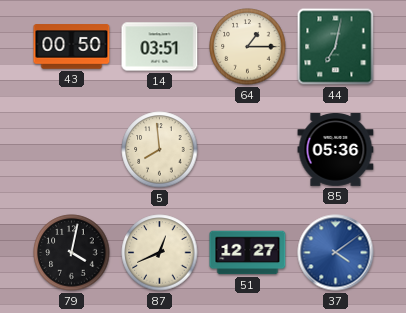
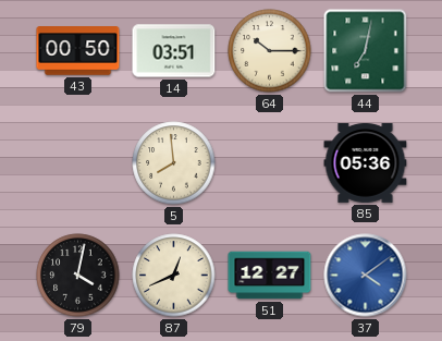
64: 1:15 -> 10:15 (270, 51)
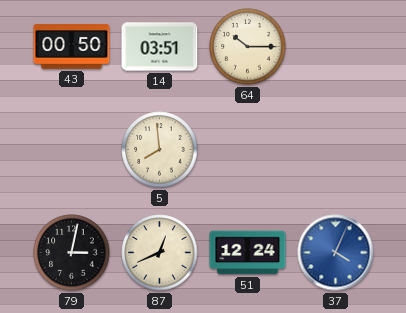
44: 7:02 -> none (366, 51)
85: 05:36 -> none (366, 162)
79: 4:02 -> 3:02 (72, 253)
51: 12:27 -> 12:24 (248, 253)
37: 4:09 -> 4:04 (336, 253)
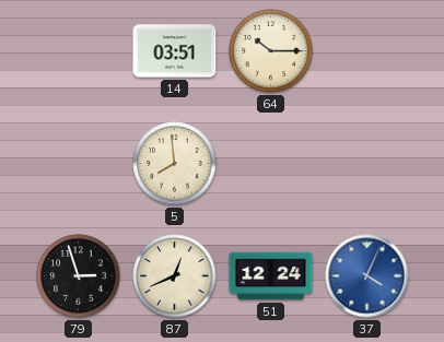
43: 00:50 -> none (72, 47)
79: 3:02 -> 2:57 (79, 276)
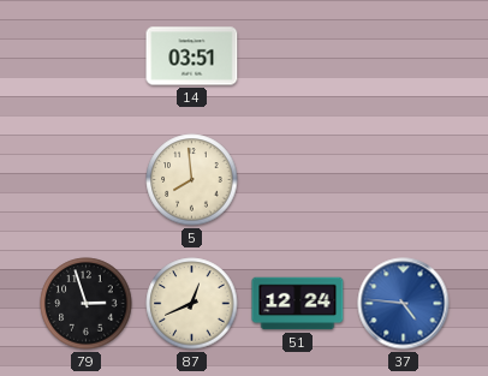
64: 10:15 -> none (271, 51)
37: 4:04 -> 4:46 (404, 304)
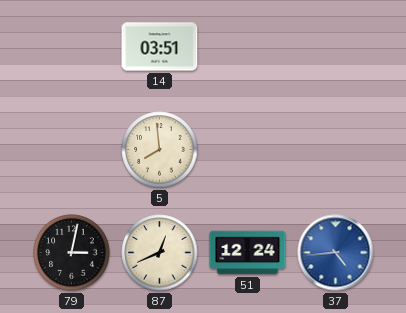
79: 2:57 -> 3:02 (72, 253)
37: 4:46 -> 4:44 (336, 253)
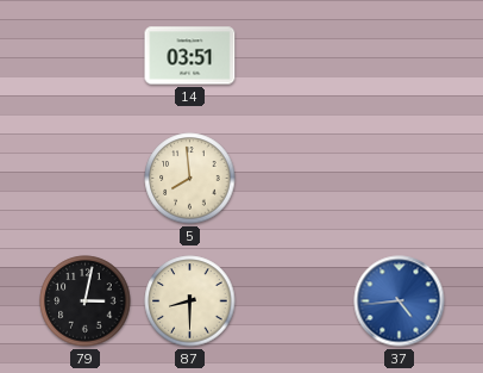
87: 12:41 -> 8:30 (190, 301)
51: 12:24 -> none (248, 253)
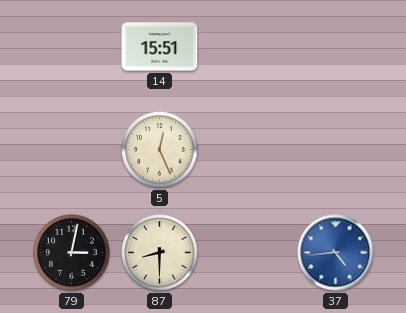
14: 03:51 -> 15:51 (160, 47)
5: 7:59 -> 12:26 (160, 150)
